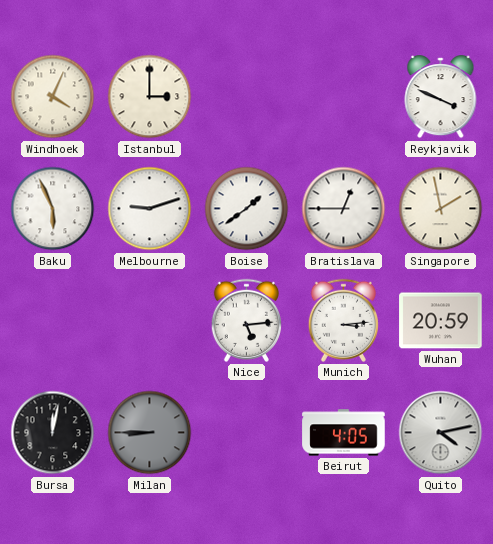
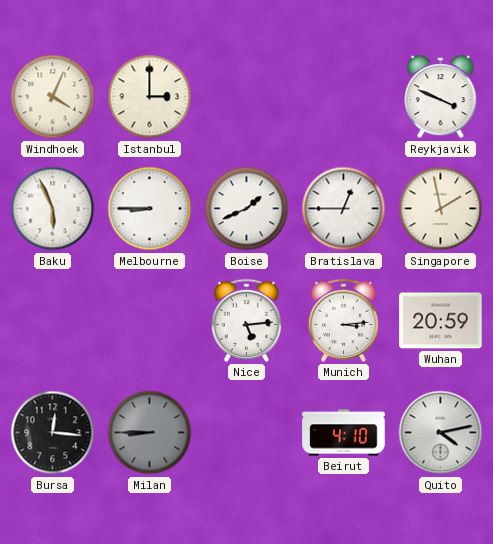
Melbourne: 9:12 -> 8:45 (150, 209)
Boise: 1:39 -> 1:41 (247, 209)
Bursa: 12:02 -> 12:16 (53, 433)
Beirut: 4:05 -> 4:10 (344, 433)
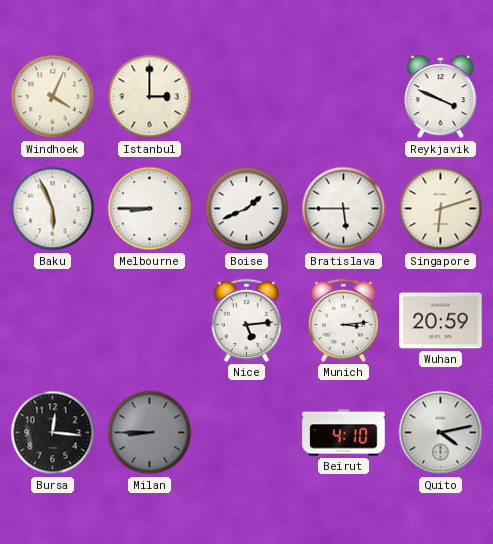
Bratislava: 12:45 -> 5:45 (344, 209)
Singapore: 1:58 -> 6:12 (441, 209)
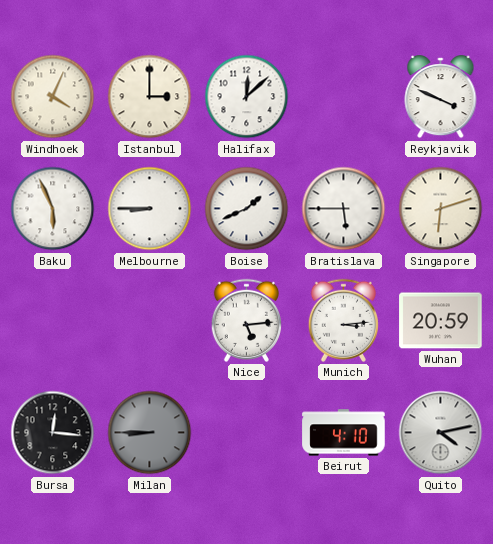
Halifax: none -> 12:08 (247, 97)
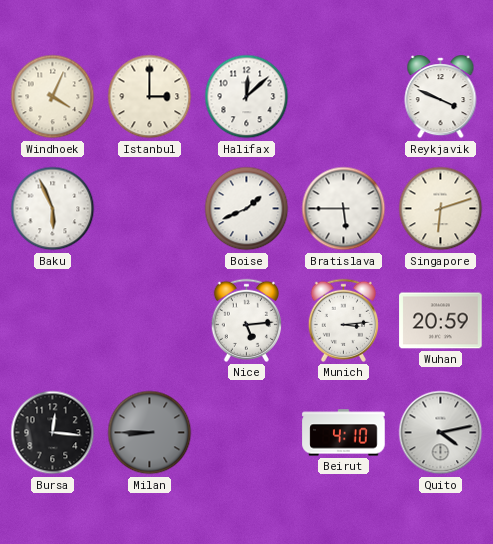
Melbourne: 8:45 -> none (150, 209)
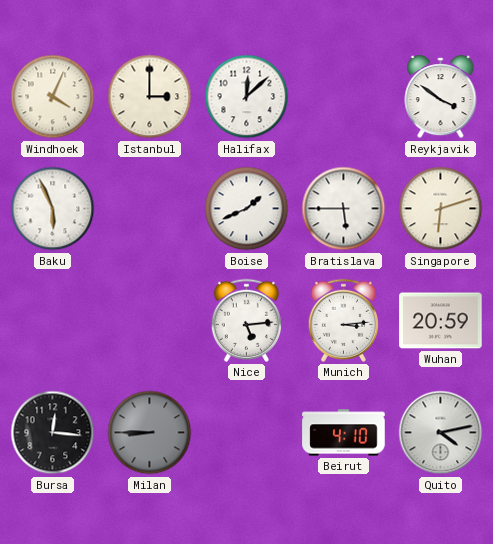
Reykjavik: 3:49 -> 3:51 (441, 97)
